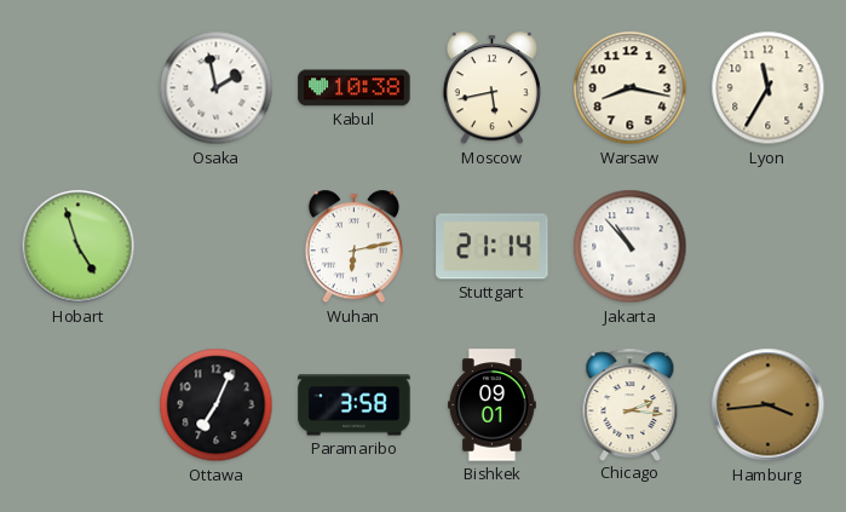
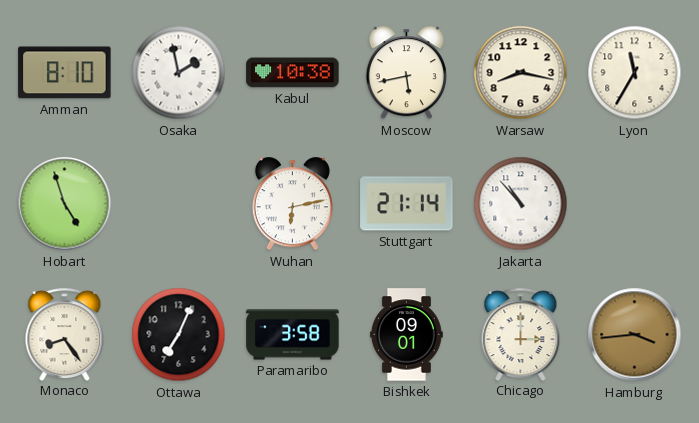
Amman: none -> 8:10 (65, 73)
Monaco: none -> 8:24 (65, 334)
Chicago: 2:16 -> 3:00 (521, 334)
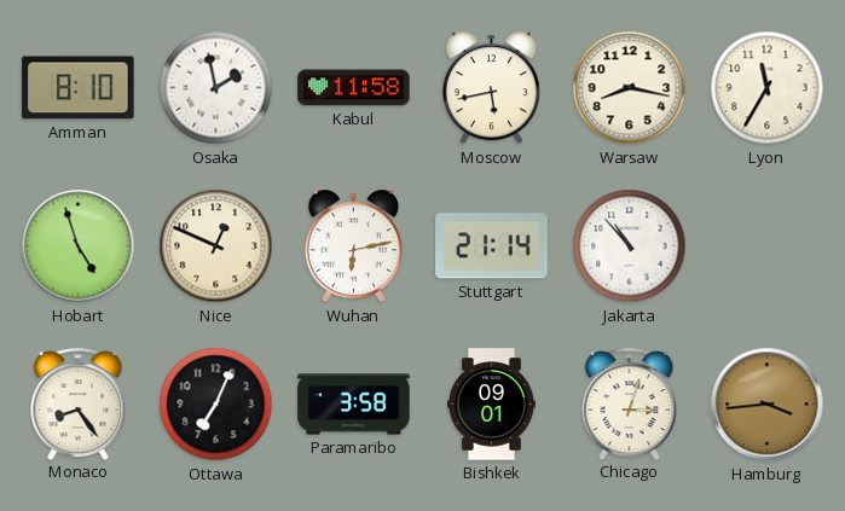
Kabul: 10:38 -> 11:58 (354, 88)
Nice: none -> 12:49 (216, 246)
Chicago: 3:00 -> 3:03 (630, 403)
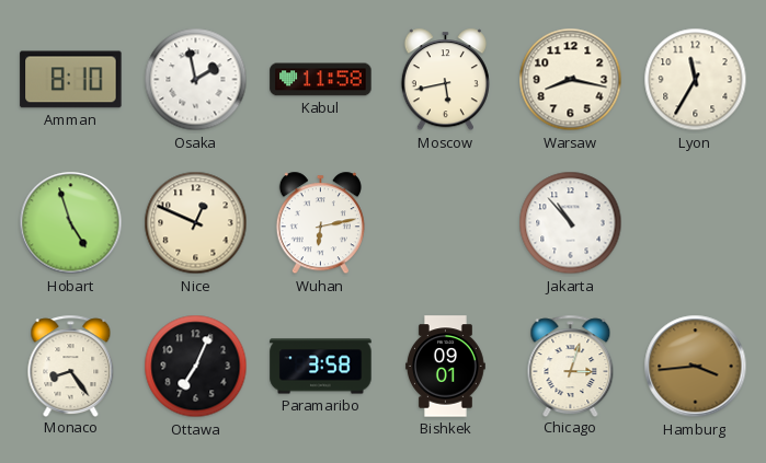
Stuttgart: 21:14 -> none (492, 246)
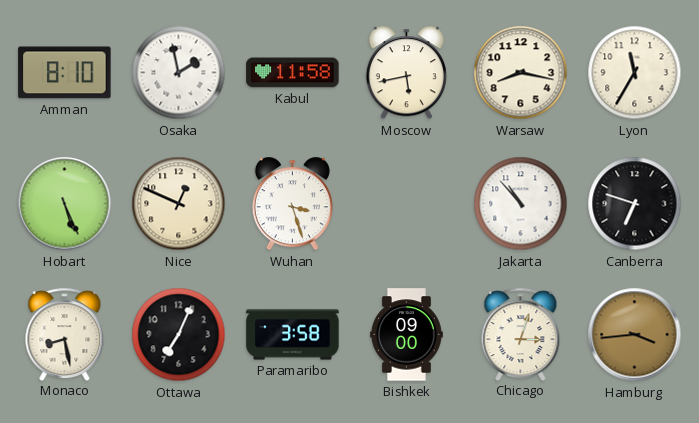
Hobart: 4:57 -> 5:26 (65, 204)
Wuhan: 6:13 -> 3:27 (292, 204)
Canberra: none -> 6:48 (635, 204)
Monaco: 8:24 -> 8:28 (65, 334)
Bishkek: 09:01 -> 09:00 (407, 335)
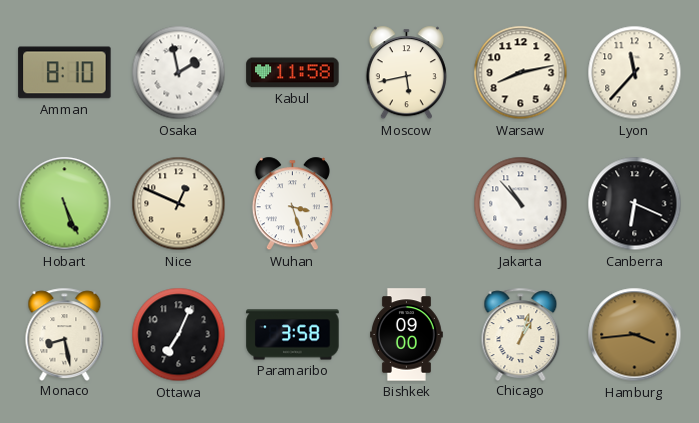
Warsaw: 8:17 -> 8:13 (521, 73)
Lyon: 11:35 -> 11:37 (635, 73)
Canberra: 6:48 -> 6:19 (635, 204)
Chicago: 3:03 -> 1:03 (521, 334)
